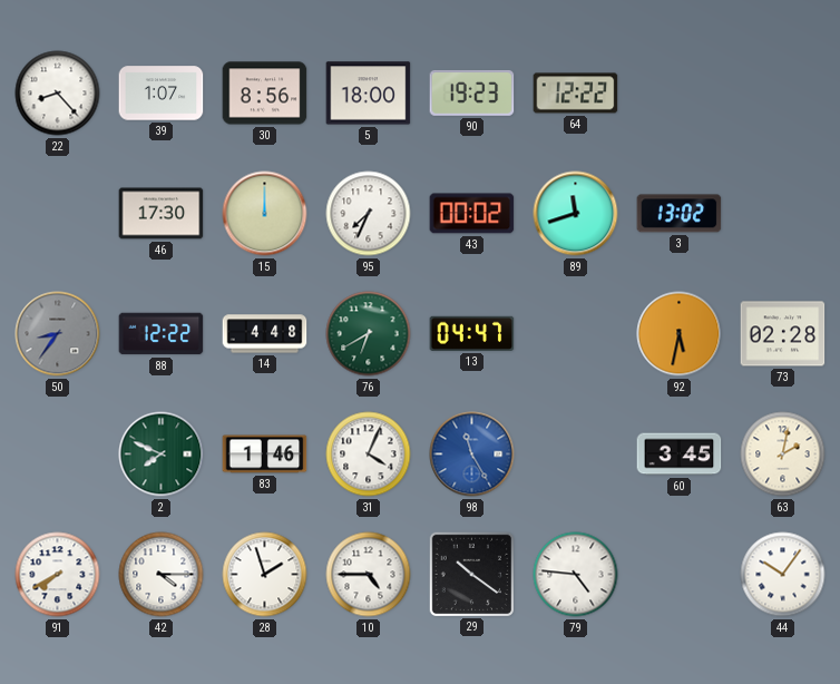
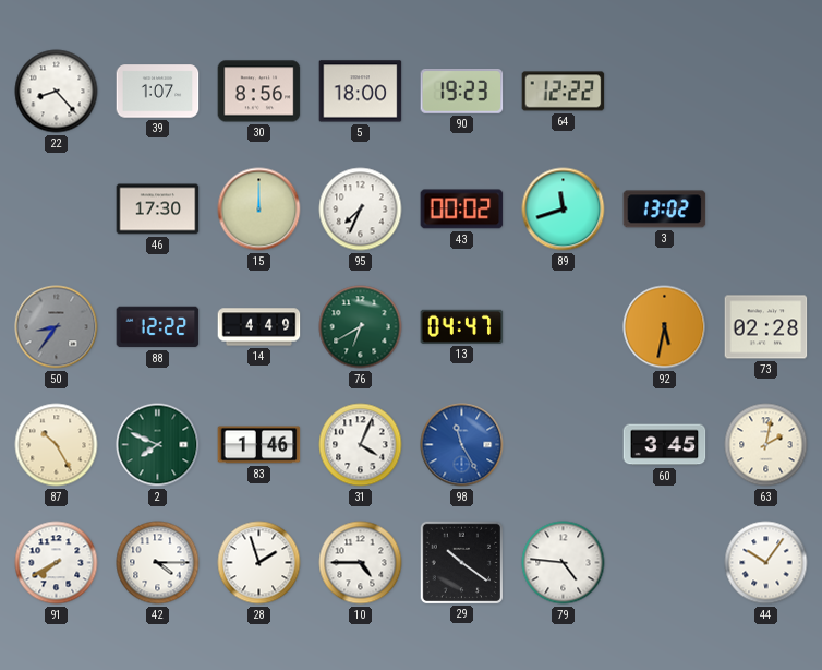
14: 4:48 -> 4:49 (259, 327)
87: none -> 10:25 (57, 445)
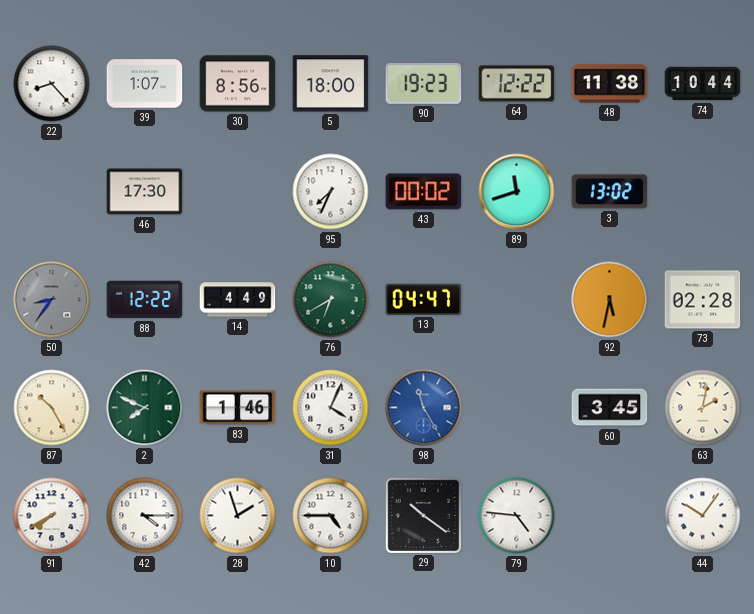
48: none -> 11:38 (610, 84)
74: none -> 10:44 (703, 84)
15: 12:00 -> none (259, 210)
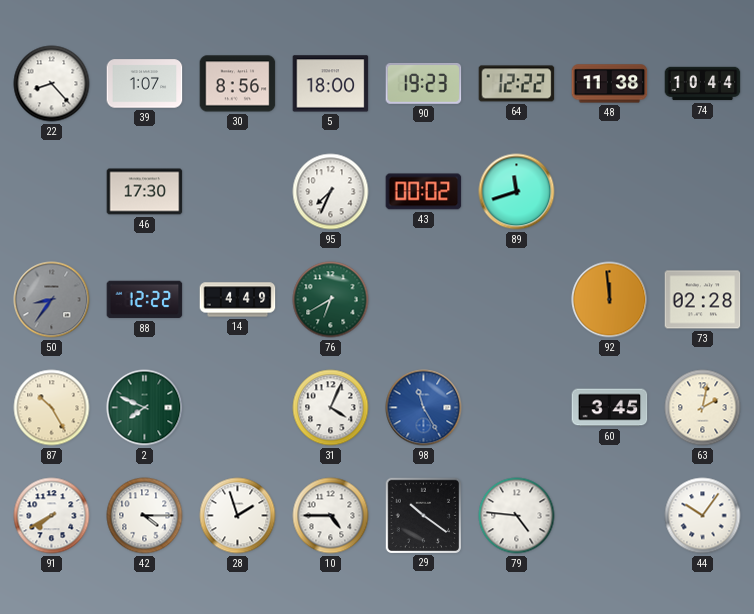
3: 13:02 -> none (610, 192)
13: 04:47 -> none (424, 299)
92: 5:32 -> 11:59 (610, 300)
83: 1:46 -> none (238, 408)
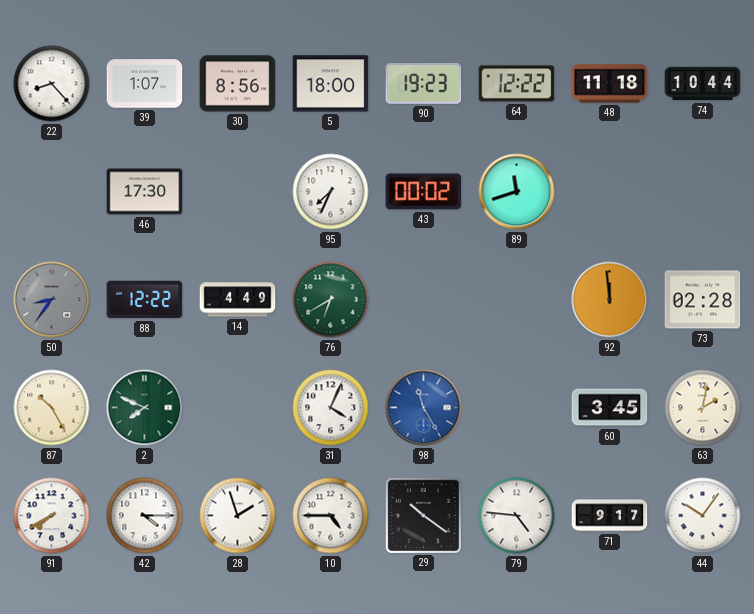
48: 11:38 -> 11:18 (610, 84)
71: none -> 9:17 (610, 516)
